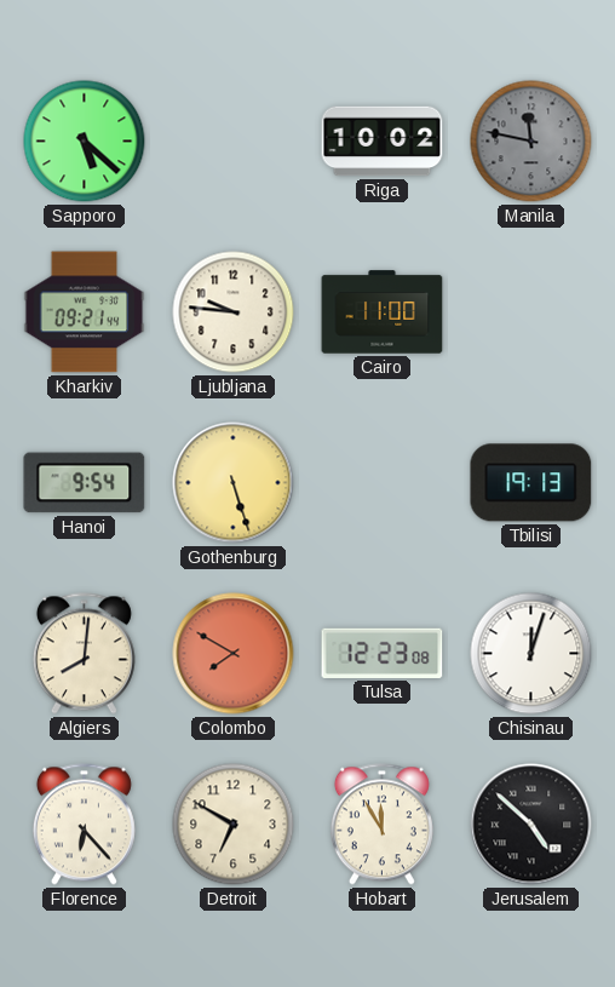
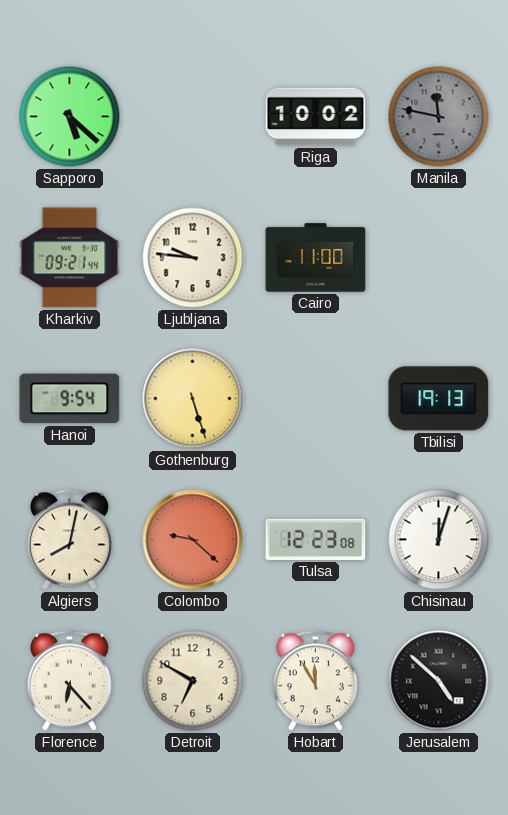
Algiers: 8:01 -> 8:02 (69, 540)
Colombo: 7:50 -> 9:22 (193, 540)
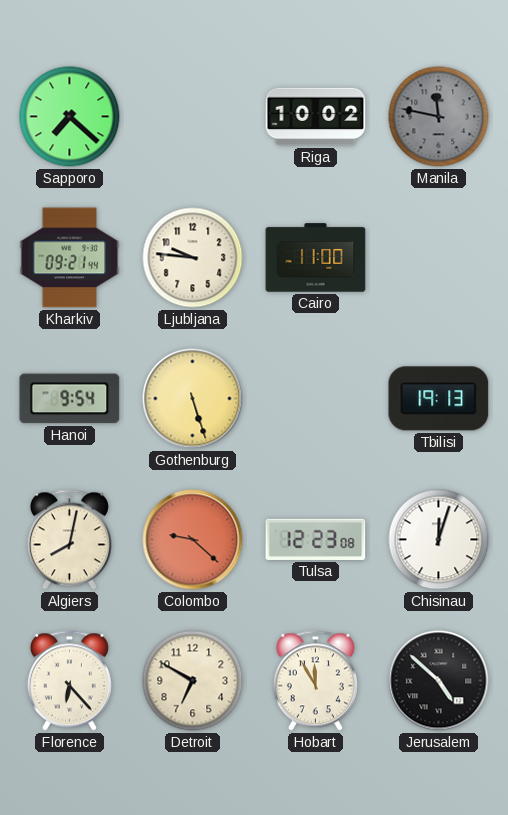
Sapporo: 5:22 -> 7:22 (70, 117)
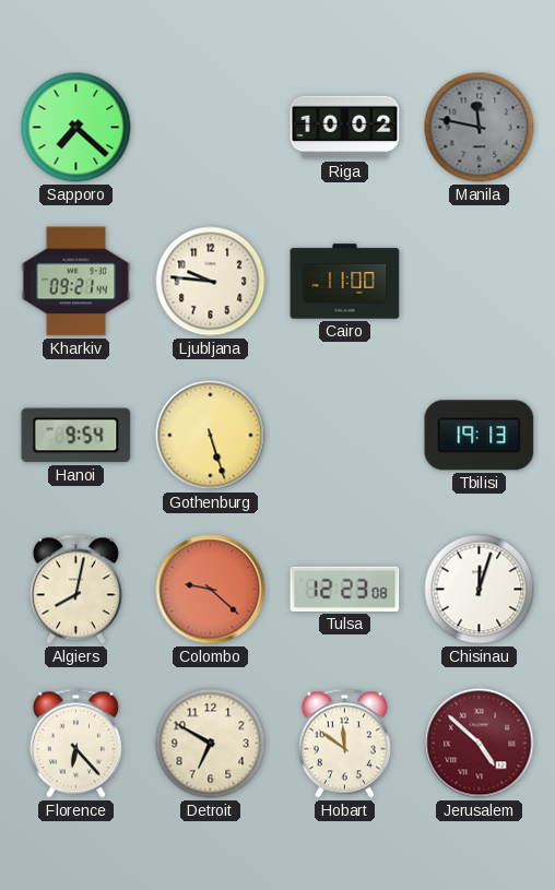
Hobart: 11:55 -> 11:51 (344, 744)
Jerusalem dial: black -> burgundy (480, 744)
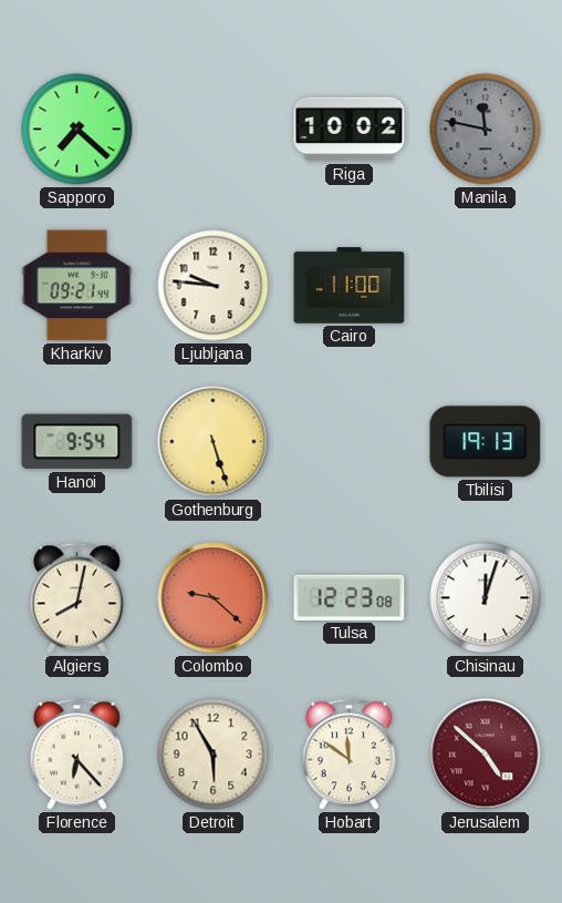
Detroit: 6:50 -> 5:55 (214, 755)
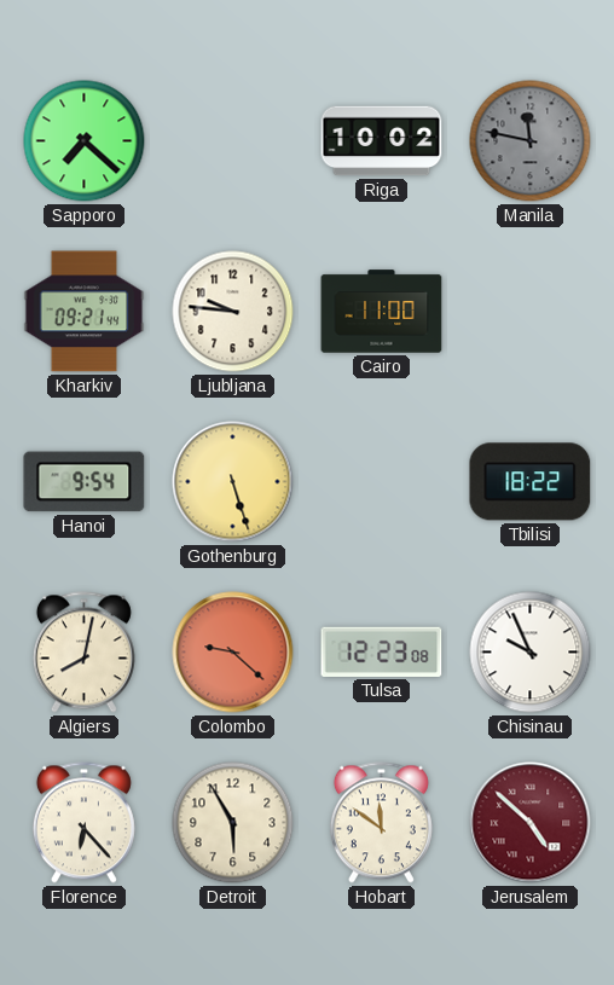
Tbilisi: 19:13 -> 18:22 (531, 482)
Chisinau: 12:03 -> 9:56 (531, 653)
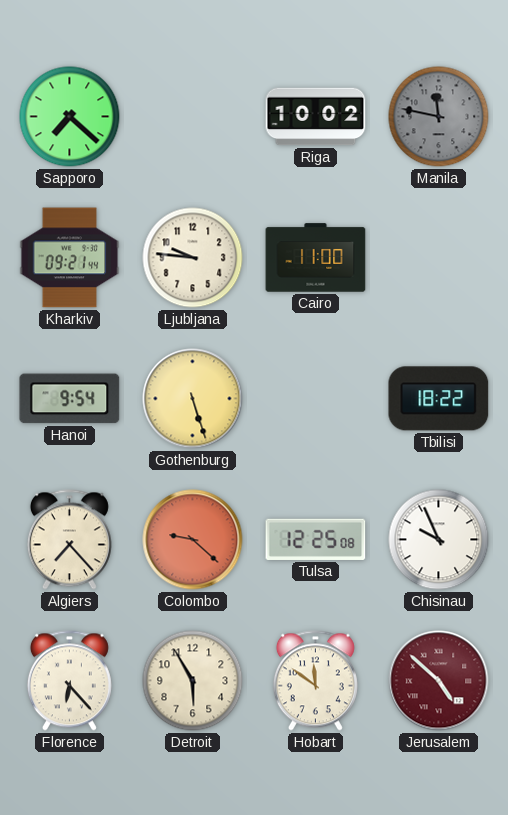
Algiers: 8:02 -> 7:23 (69, 540)
Tulsa: 12:23 -> 12:25 (316, 539)
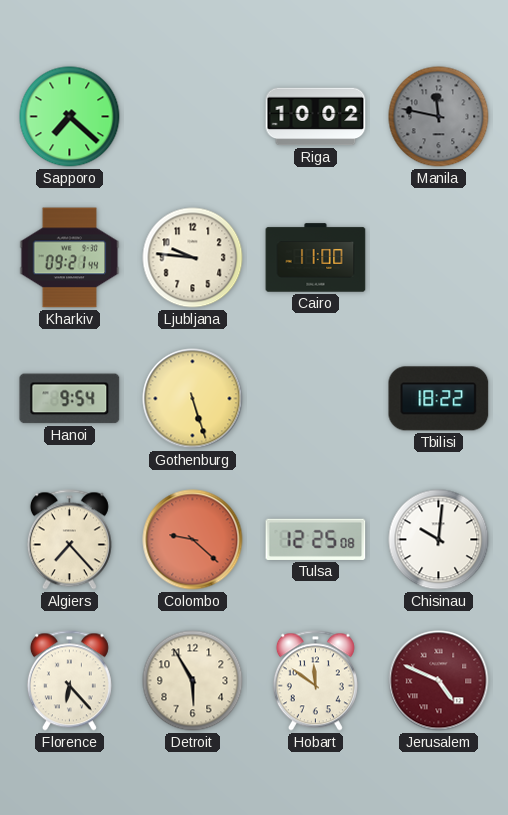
Chisinau: 9:56 -> 10:01 (439, 540)
Jerusalem: 4:52 -> 4:49 (439, 681)
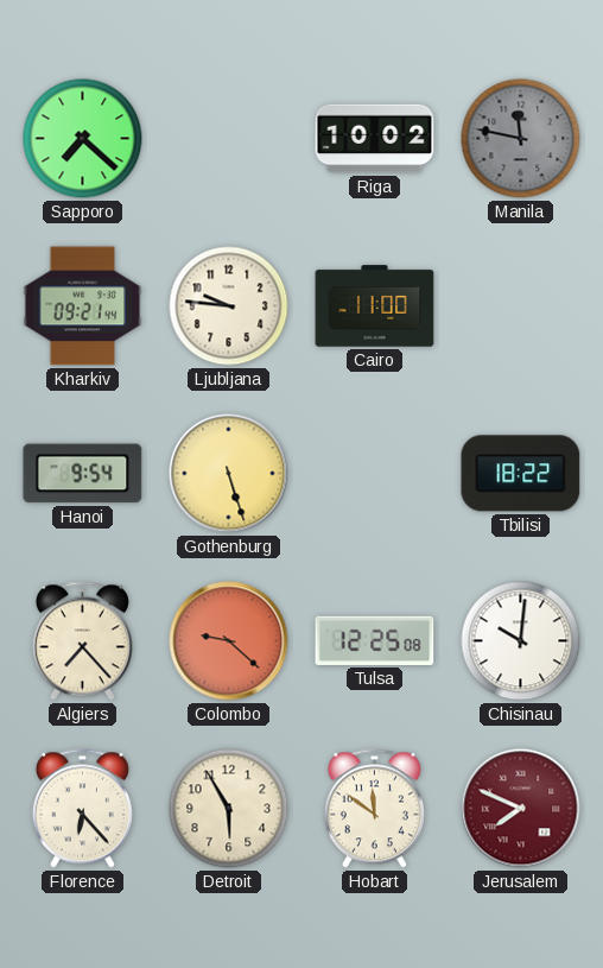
Jerusalem: 4:49 -> 7:49 (521, 809)
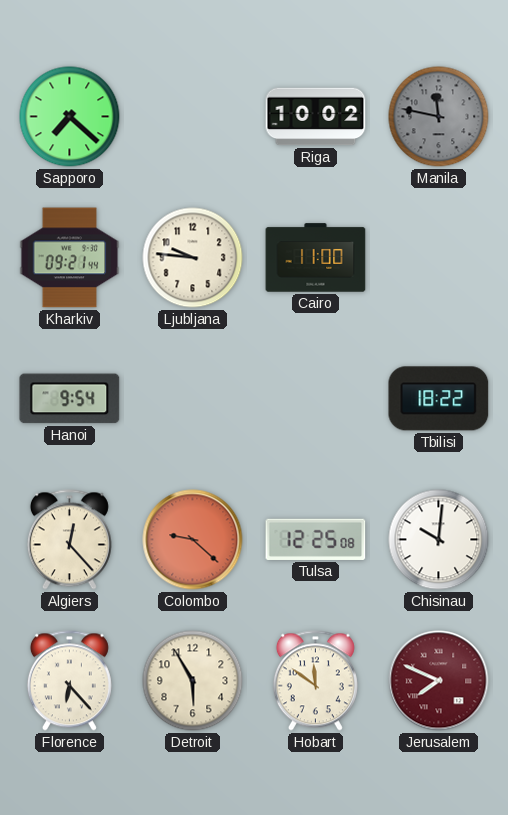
Gothenburg: 5:27 -> none (229, 474)
Algiers: 7:23 -> 12:23 (69, 540)
